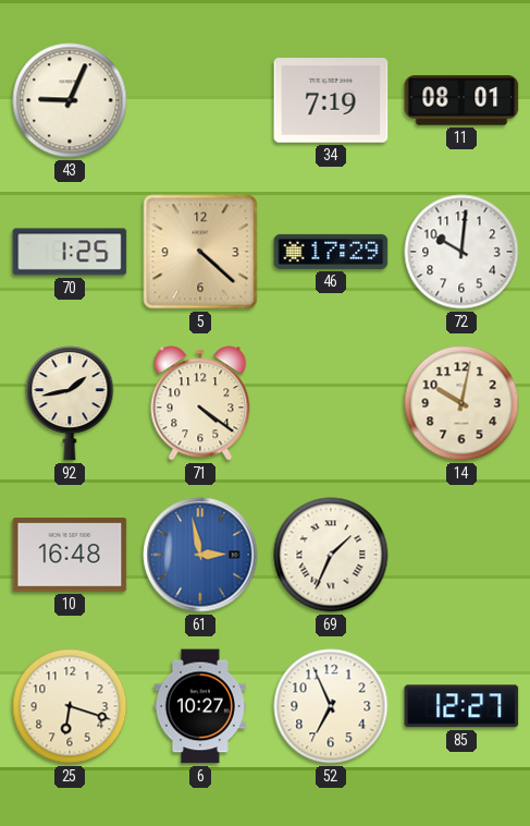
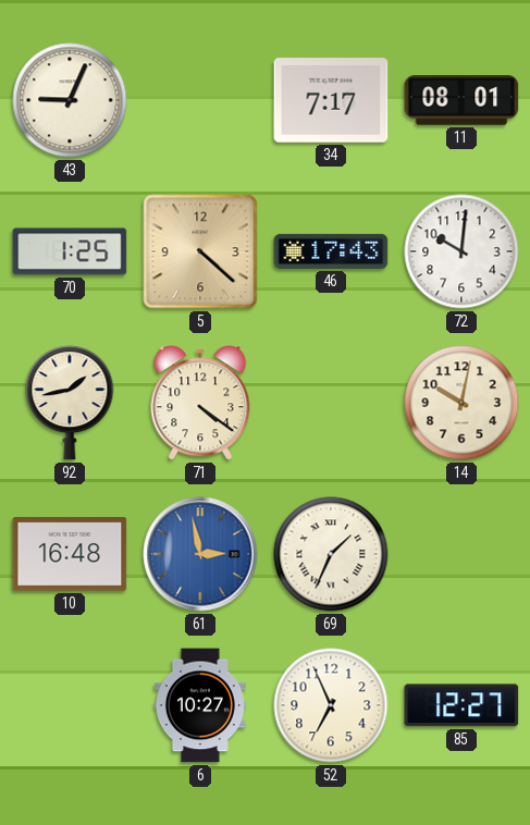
34: 7:19 -> 7:17 (331, 100)
46: 17:29 -> 17:43 (331, 251)
25: 6:18 -> none (70, 706)
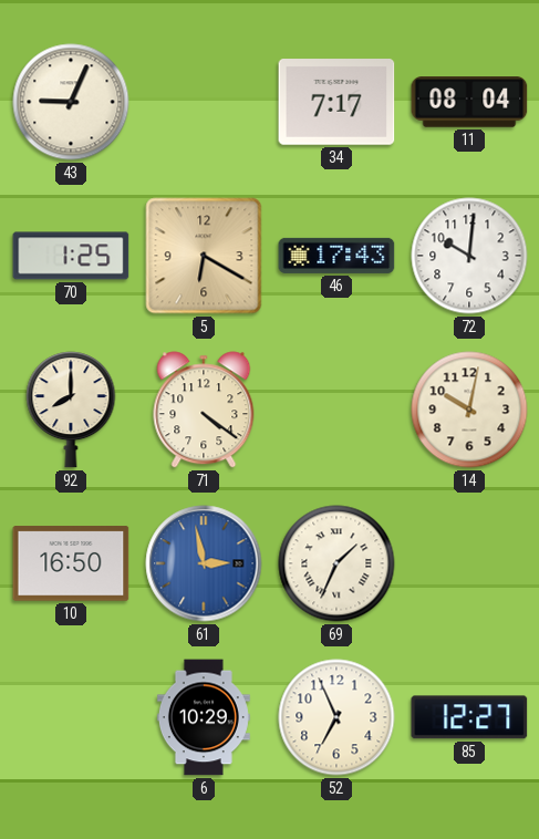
11: 08:01 -> 08:04 (469, 102)
5: 4:22 -> 6:20 (204, 256)
92: 1:43 -> 8:00 (71, 410)
10: 16:48 -> 16:50 (71, 563)
6: 10:27 -> 10:29 (204, 717)
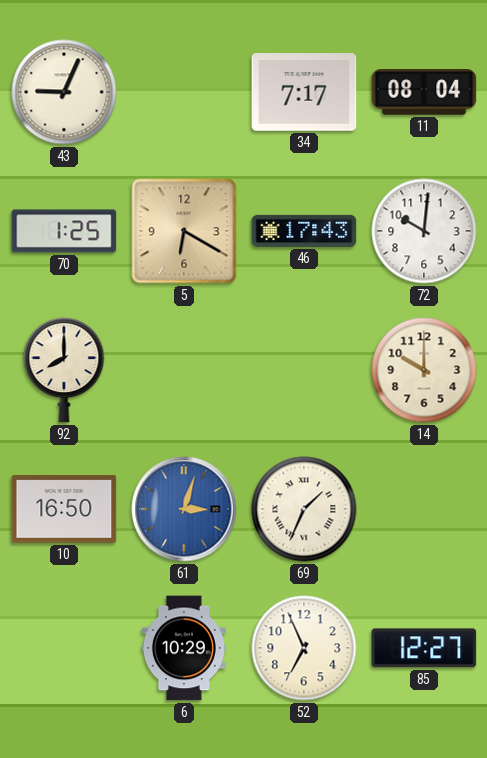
71: 4:21 -> none (204, 410)
14: 10:02 -> 10:00 (424, 370)
61: 2:58 -> 3:03 (184, 509)
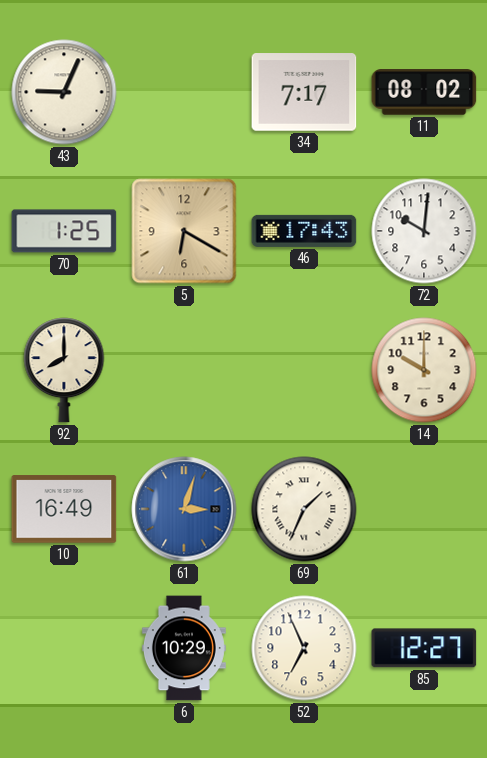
11: 08:04 -> 08:02 (424, 92)
10: 16:50 -> 16:49 (64, 509)
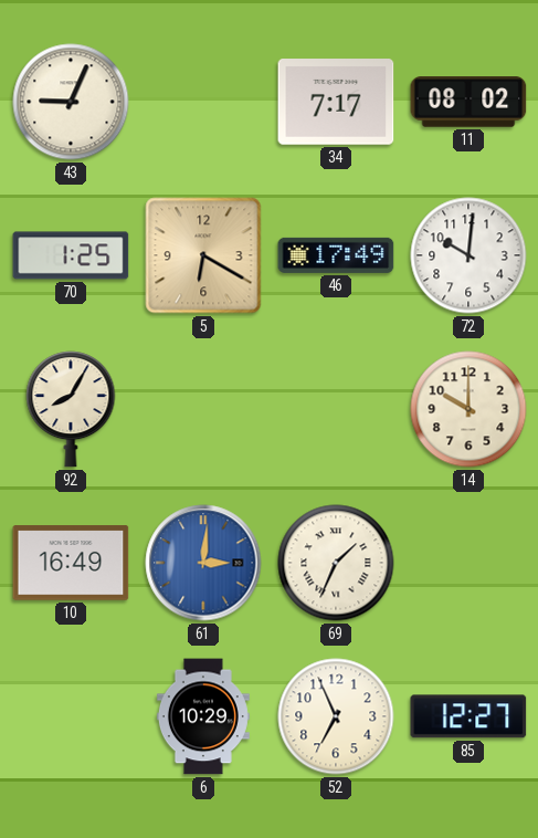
46: 17:43 -> 17:49 (336, 255)
92: 8:00 -> 8:05 (71, 409)
61: 3:03 -> 3:01 (203, 563)
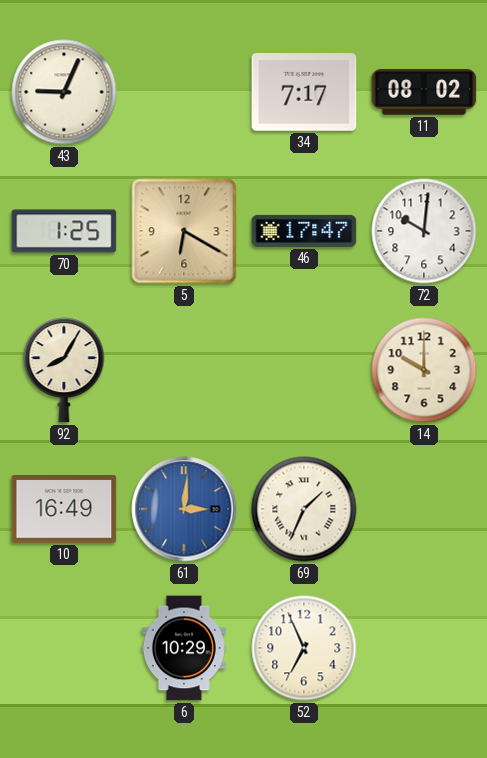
46: 17:49 -> 17:47 (304, 231)
85: 12:27 -> none (468, 716)
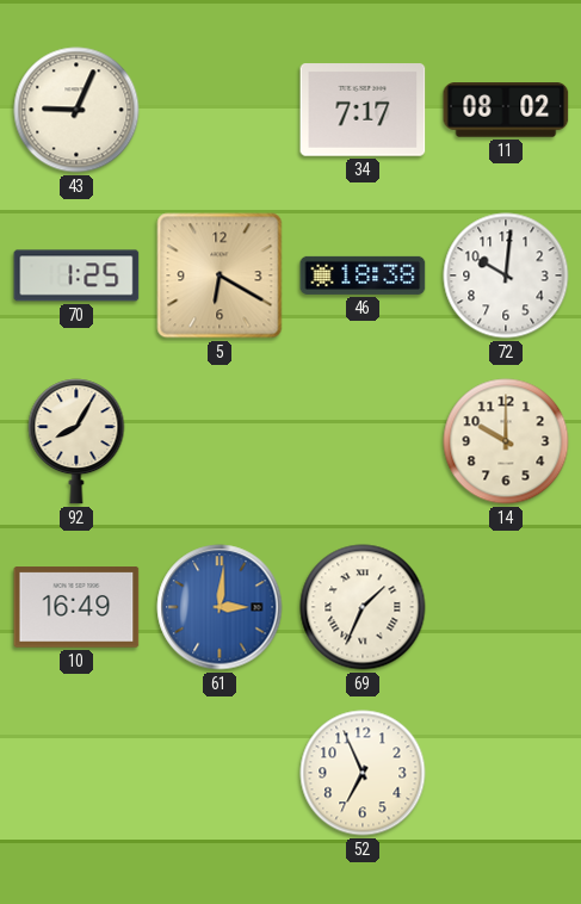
46: 17:47 -> 18:38 (363, 275)
6: 10:29 -> none (184, 648)
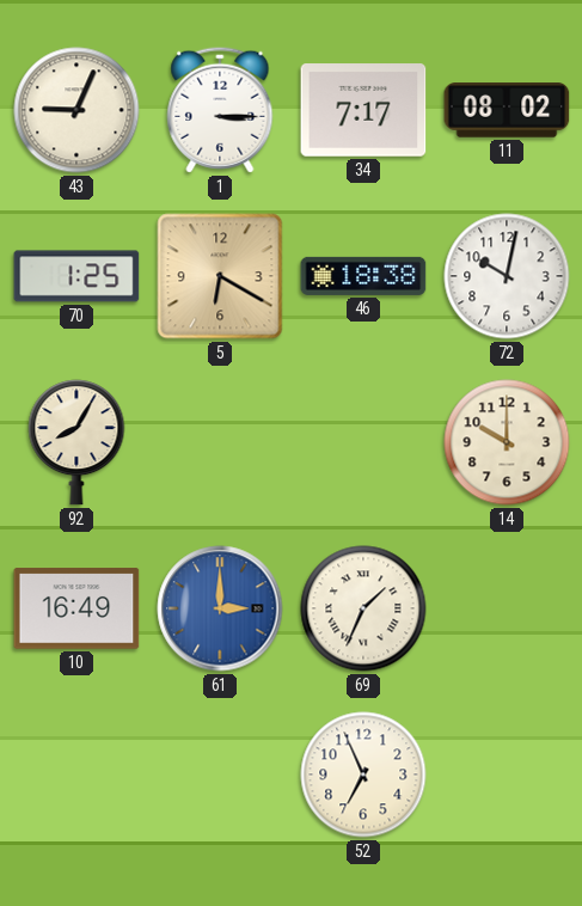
1: none -> 3:15 (220, 110)
72: 10:01 -> 10:02 (507, 276)
61: 3:01 -> 3:00 (220, 608)
